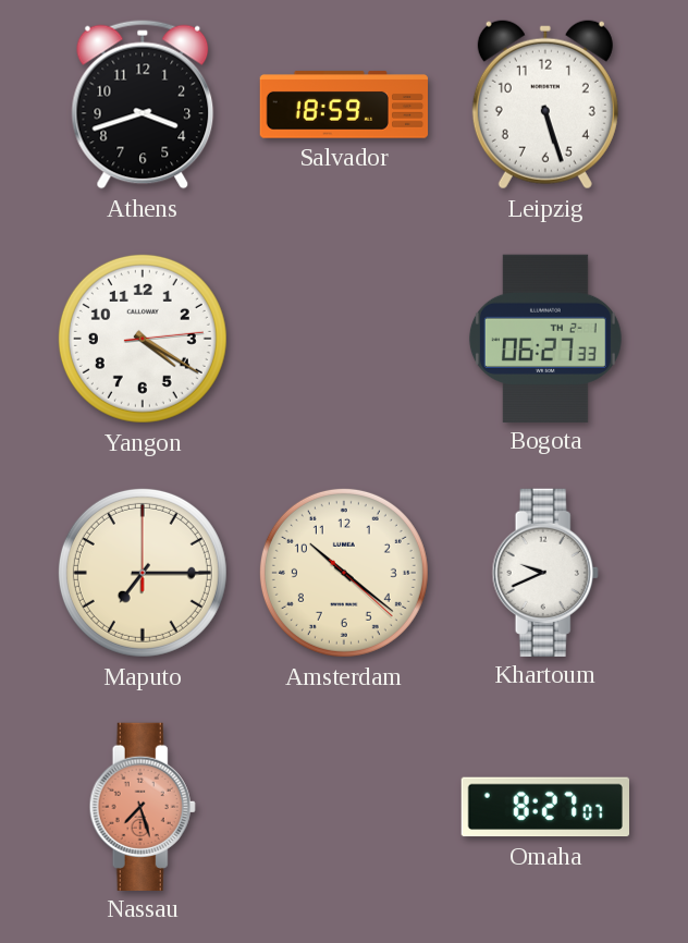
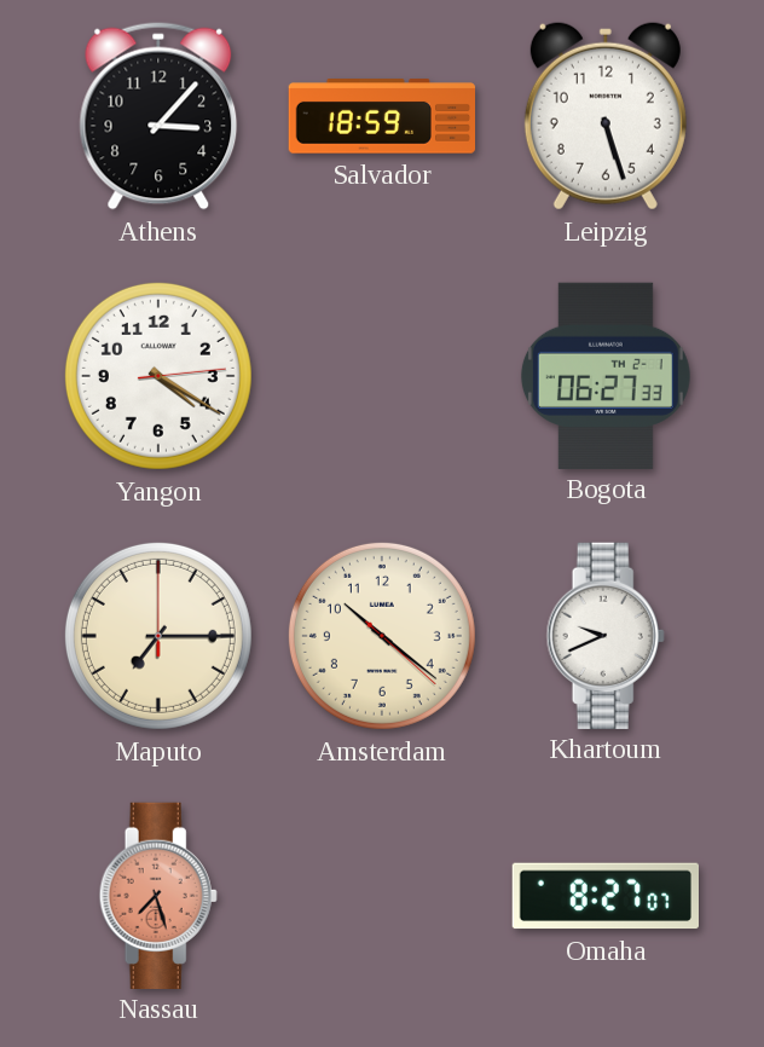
Athens: 3:42 -> 3:07 (158, 116)
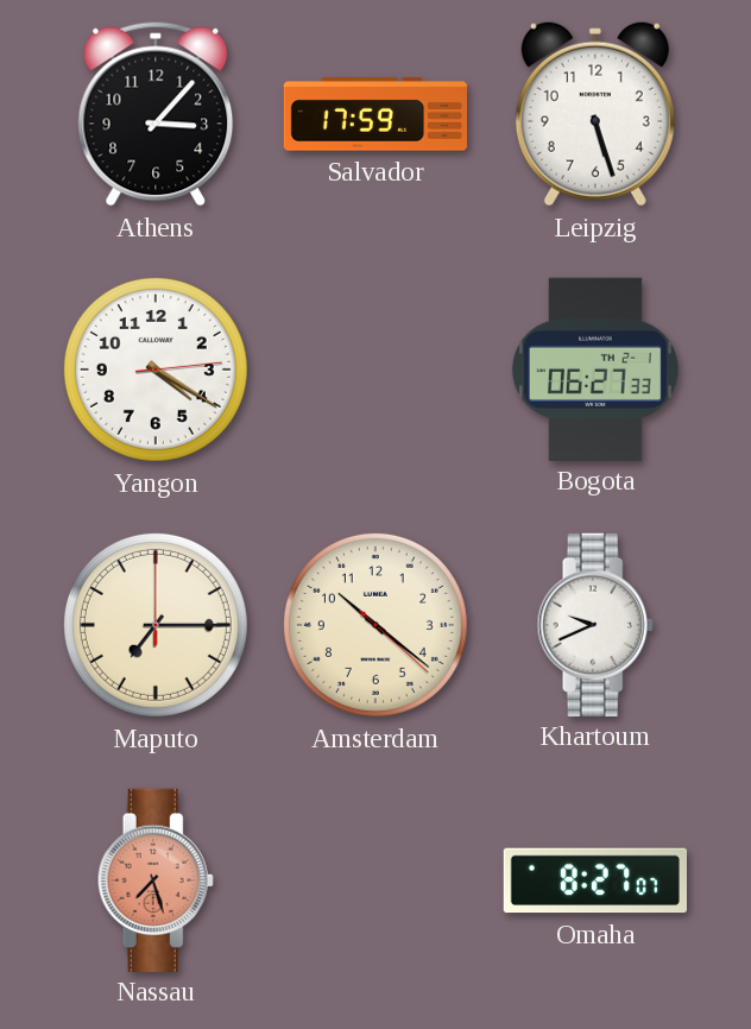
Salvador: 18:59 -> 17:59 (375, 114)
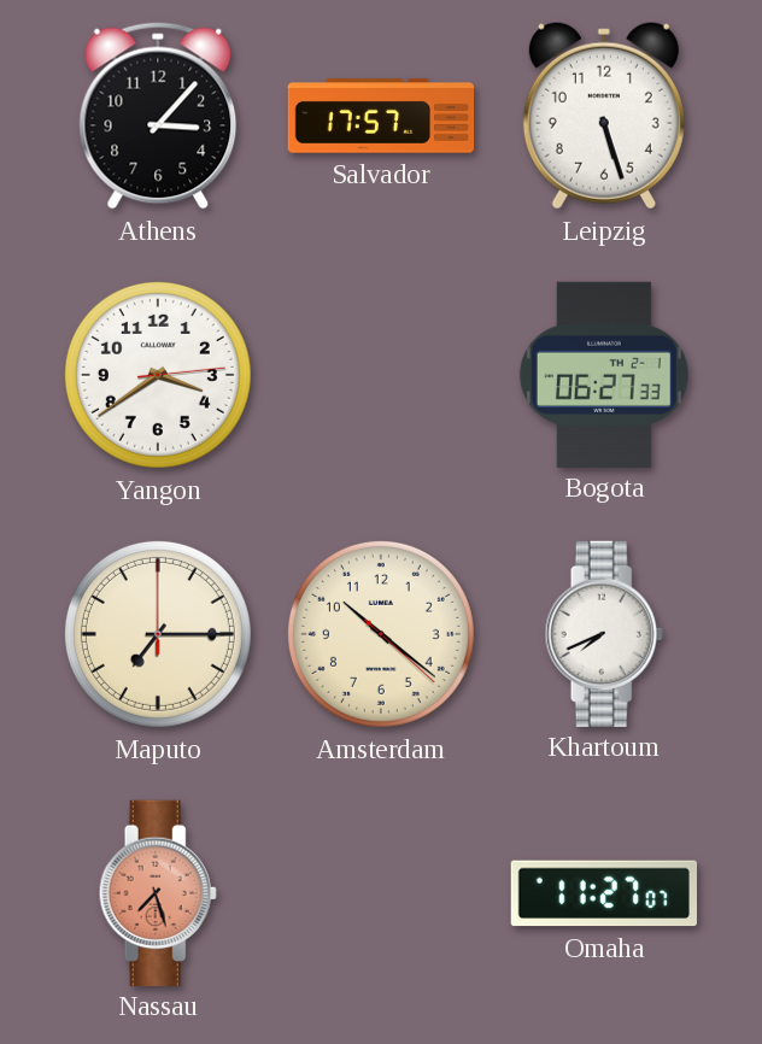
Salvador: 17:59 -> 17:57 (381, 116)
Yangon: 4:20 -> 3:39 (158, 375)
Khartoum: 9:41 -> 7:41 (604, 633)
Omaha: 8:27 -> 11:27 (603, 893)
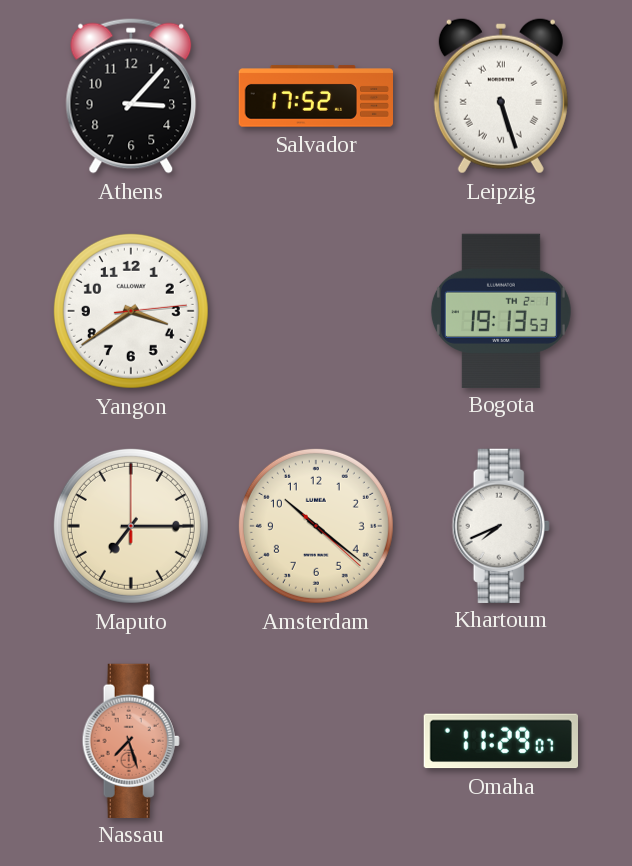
Salvador: 17:57 -> 17:52 (316, 96)
Leipzig numerals: Arabic -> Roman (501, 96)
Bogota: 06:27 -> 19:13 (501, 310)
Omaha: 11:27 -> 11:29 (500, 741)
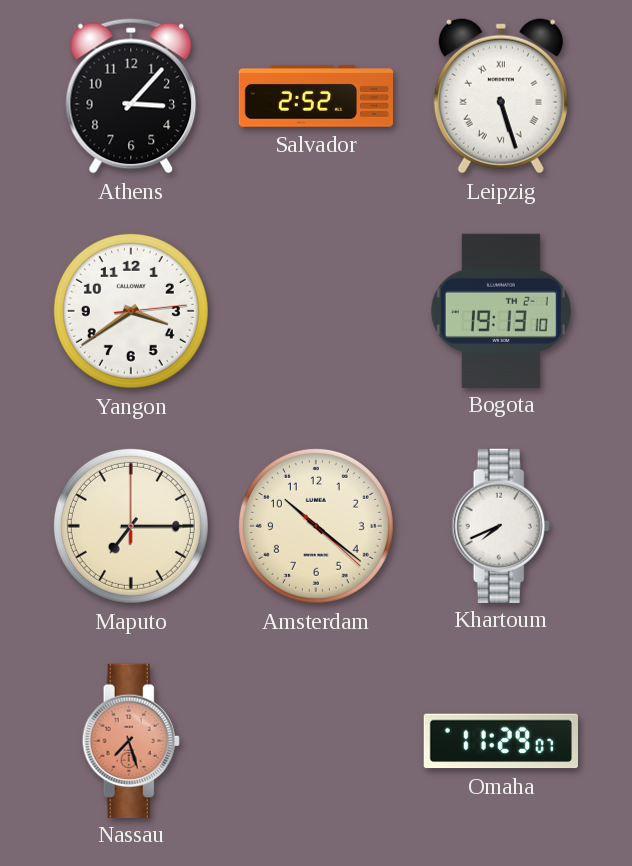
Salvador: 17:52 -> 2:52 (316, 96)
Bogota: 19:13:53 -> 19:13:10 (501, 310)
